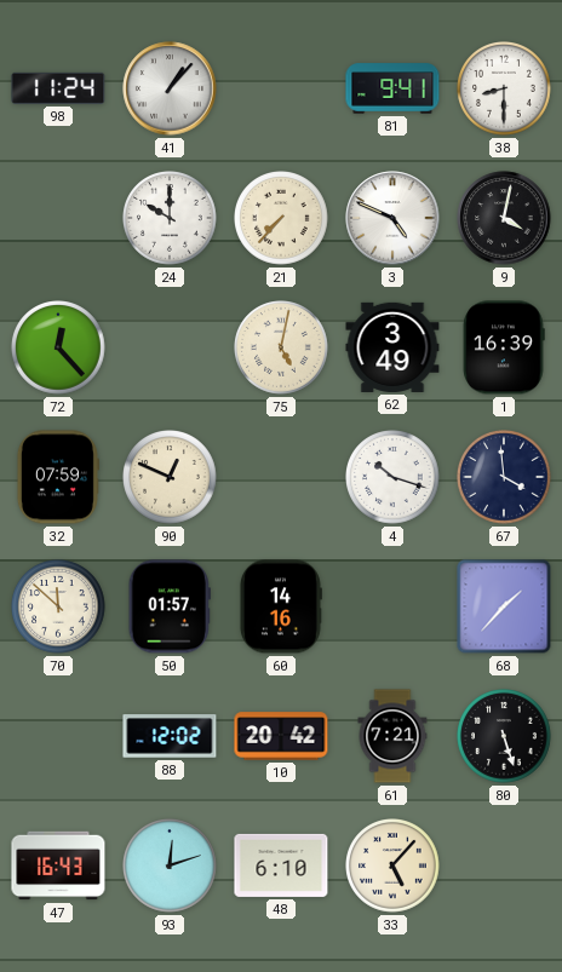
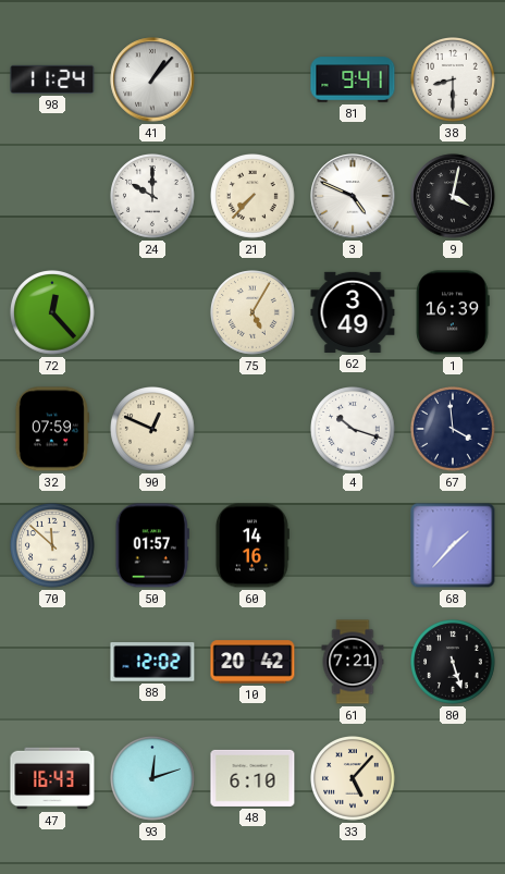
75: 5:02 -> 5:05 (253, 312)
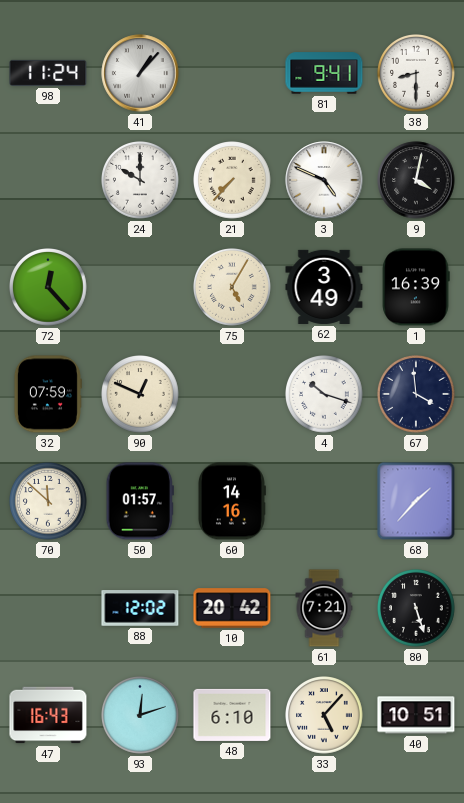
40: none -> 10:51 (416, 715)
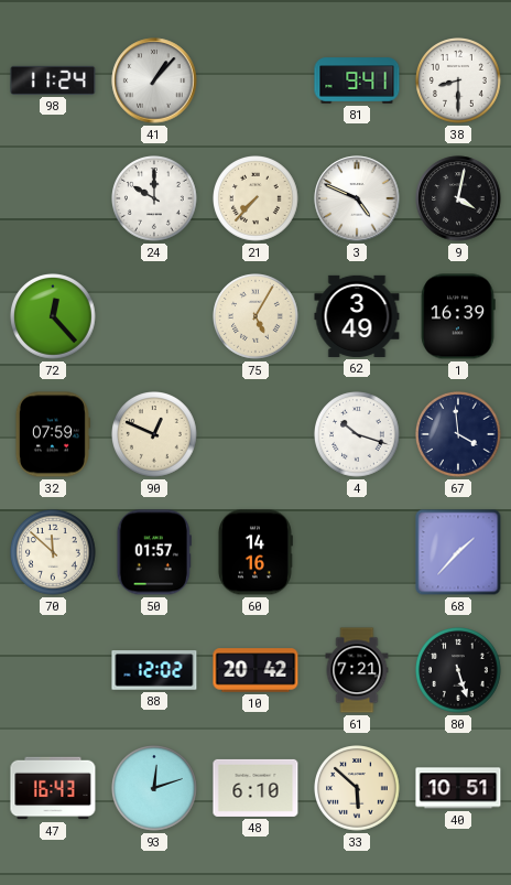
33: 5:07 -> 5:52 (357, 788)
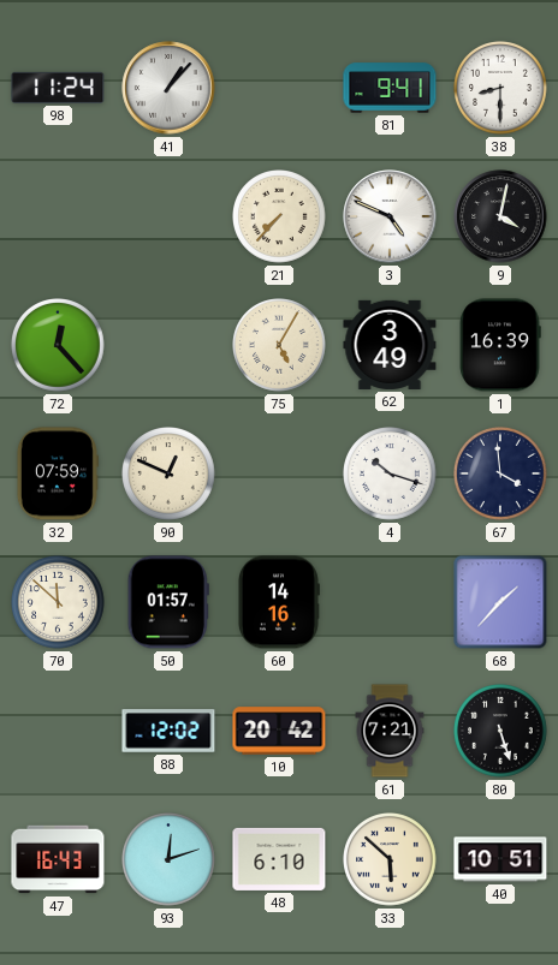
24: 10:00 -> none (154, 198)
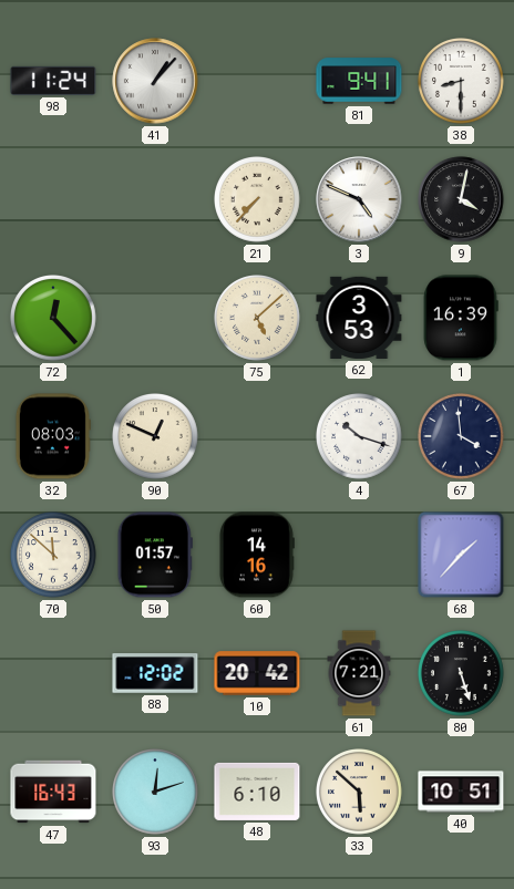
75: 5:05 -> 5:08 (257, 318)
62: 3:49 -> 3:53 (359, 318)
32: 07:59 -> 08:03 (52, 436)
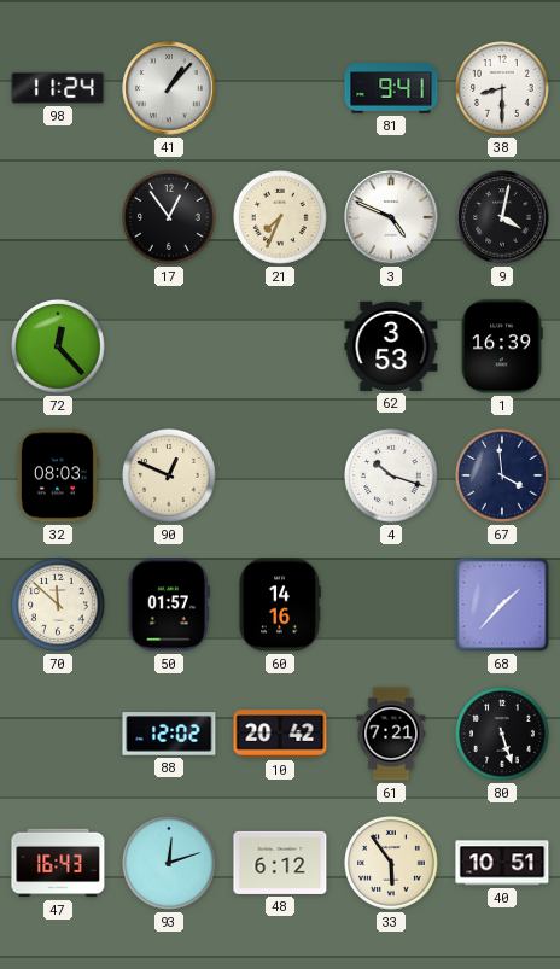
17: none -> 12:54 (169, 217)
21: 7:37 -> 7:34 (280, 217)
75: 5:08 -> none (257, 318)
48: 6:10 -> 6:12 (280, 863)
33: 5:52 -> 5:54 (391, 863)
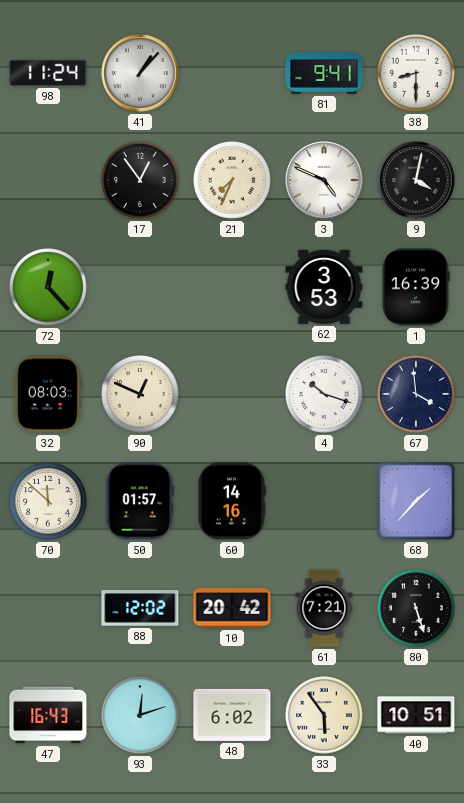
48: 6:12 -> 6:02 (232, 715)
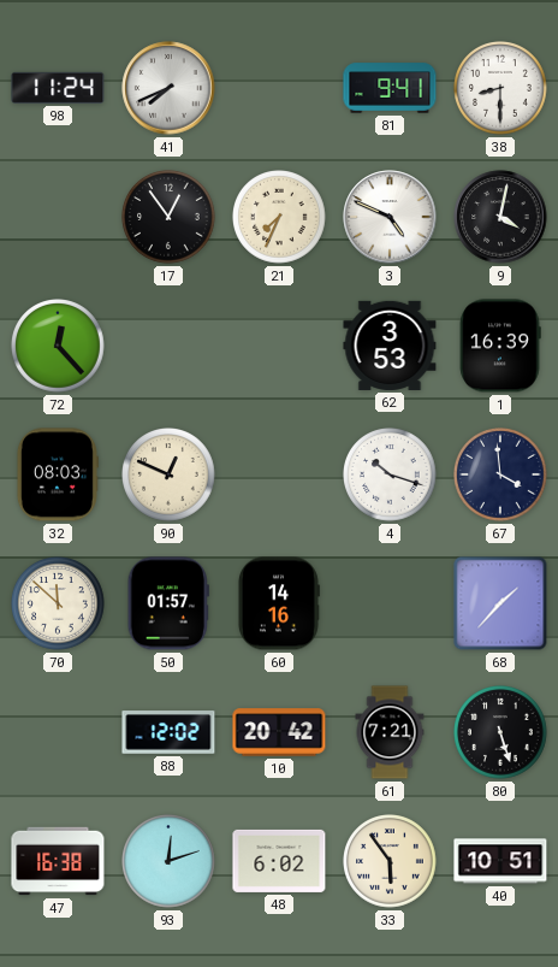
41: 1:07 -> 7:41 (168, 88)
47: 16:43 -> 16:38 (58, 861)
